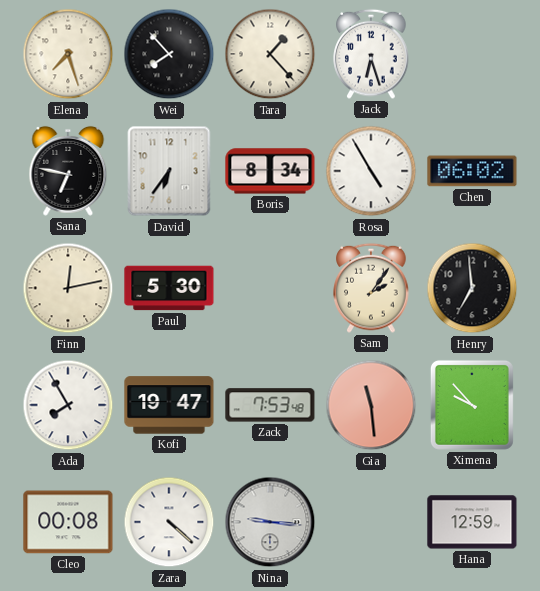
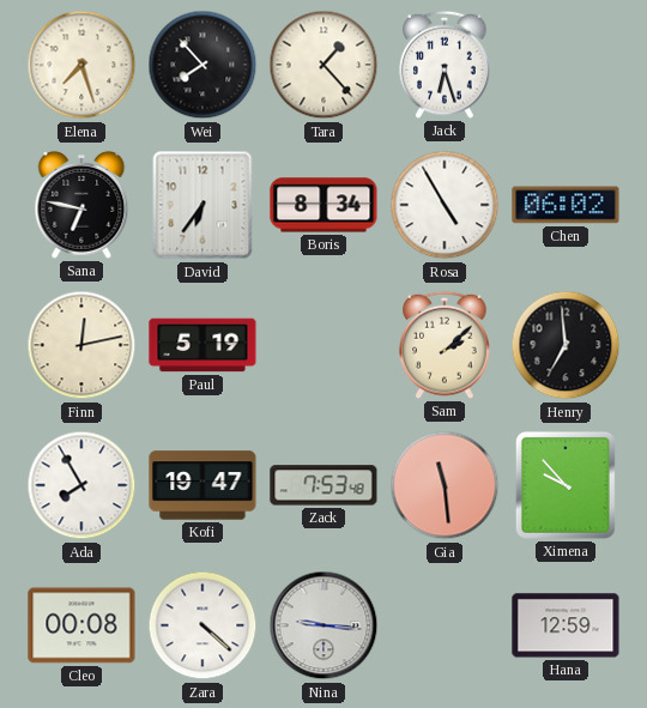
Paul: 5:30 -> 5:19 (202, 345)
Sam: 2:06 -> 2:08 (445, 345)
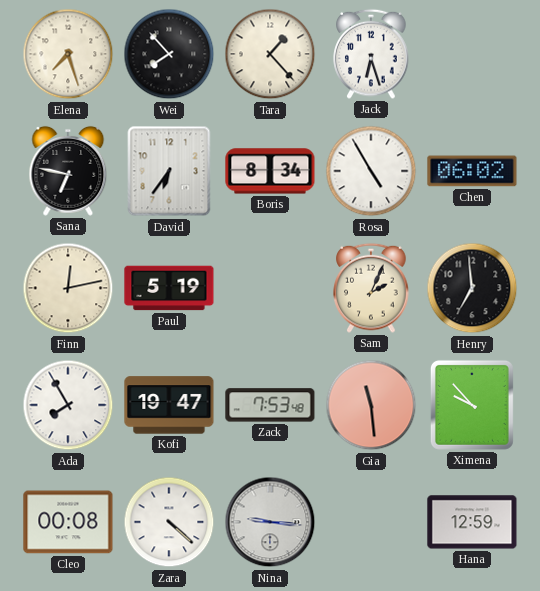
Sam: 2:08 -> 2:04 (371, 288)
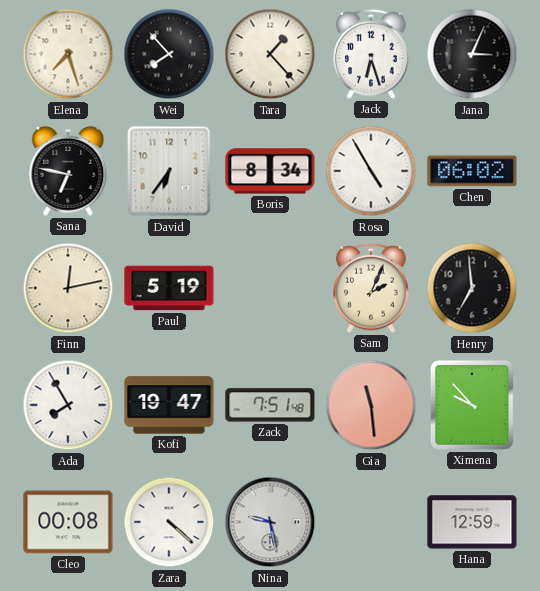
Jana: none -> 3:04 (472, 54)
Zack: 7:53 -> 7:51 (270, 405)
Nina: 9:16 -> 9:28 (270, 522)
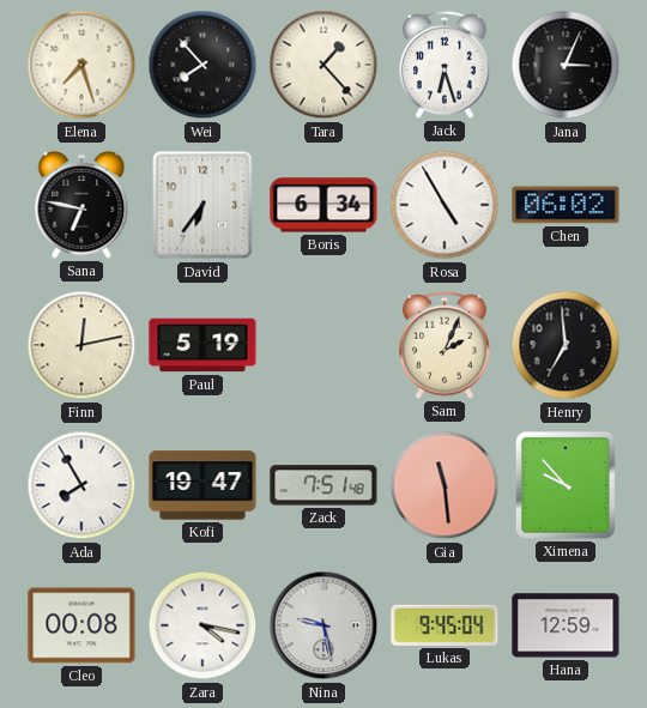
Boris: 8:34 -> 6:34 (323, 205)
Zara: 4:22 -> 4:17 (202, 625)
Lukas: none -> 9:45 (445, 625)
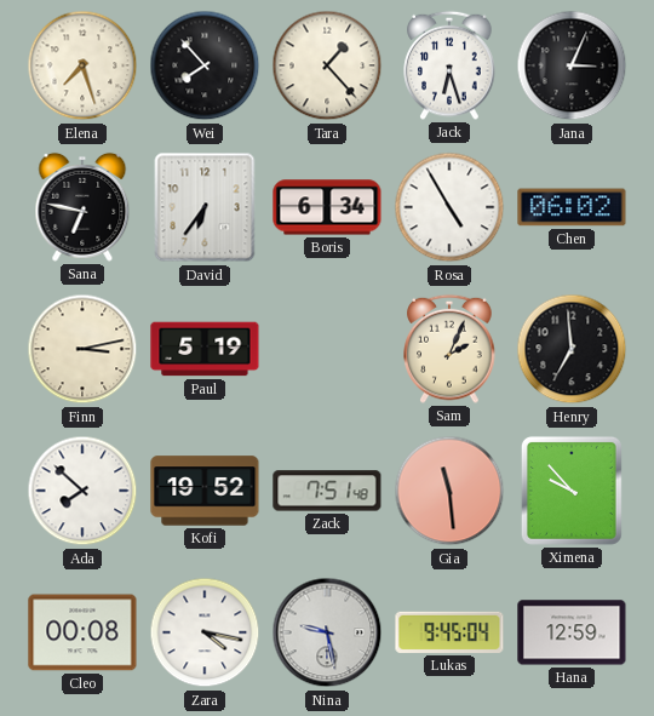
Finn: 12:13 -> 3:13 (82, 349)
Ada: 7:55 -> 7:52 (82, 491)
Kofi: 19:47 -> 19:52 (205, 491)
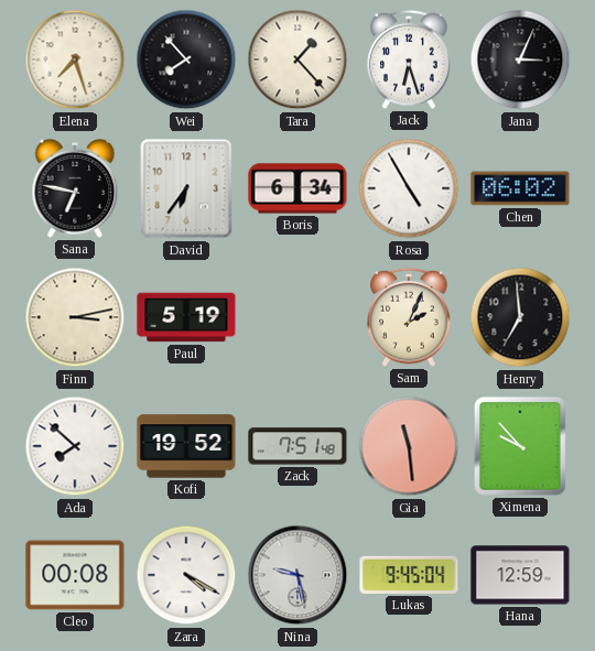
Zara: 4:17 -> 4:20 (186, 575)
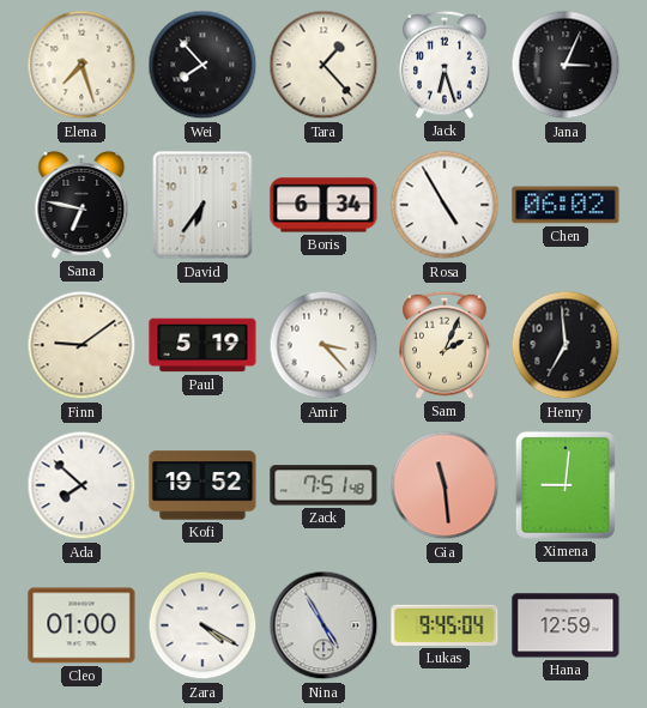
Finn: 3:13 -> 9:09 (81, 345)
Amir: none -> 3:23 (323, 345)
Ximena: 9:53 -> 9:01 (566, 485)
Cleo: 00:08 -> 01:00 (81, 625)
Nina: 9:28 -> 4:55 (323, 625)
